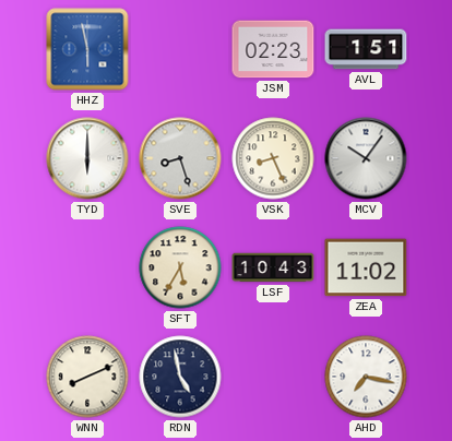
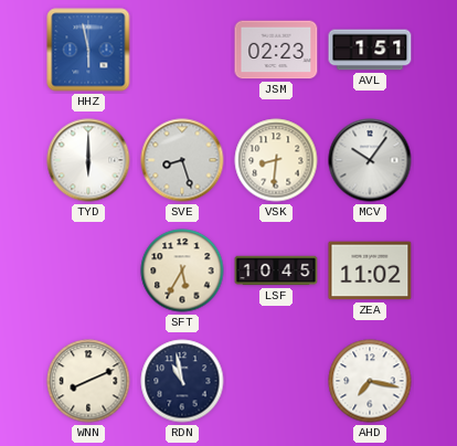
VSK: 8:26 -> 8:31 (276, 160)
LSF: 10:43 -> 10:45 (276, 270)
RDN: 4:58 -> 10:58 (182, 381)
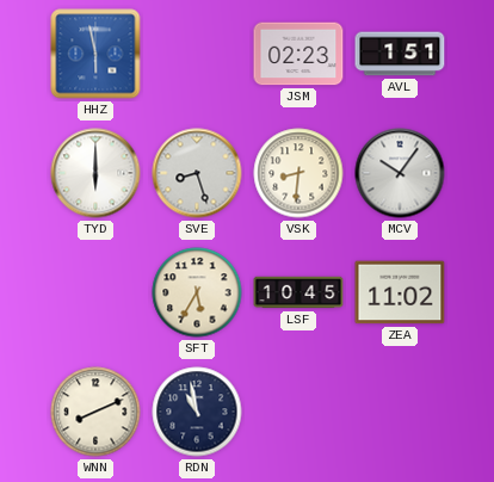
AHD: 7:17 -> none (370, 381)
